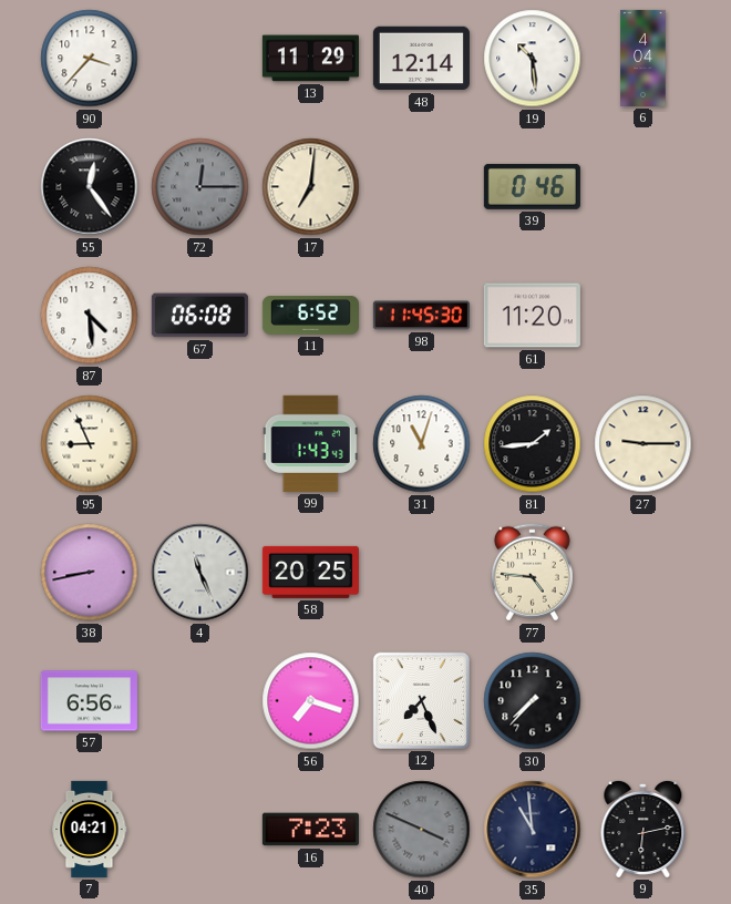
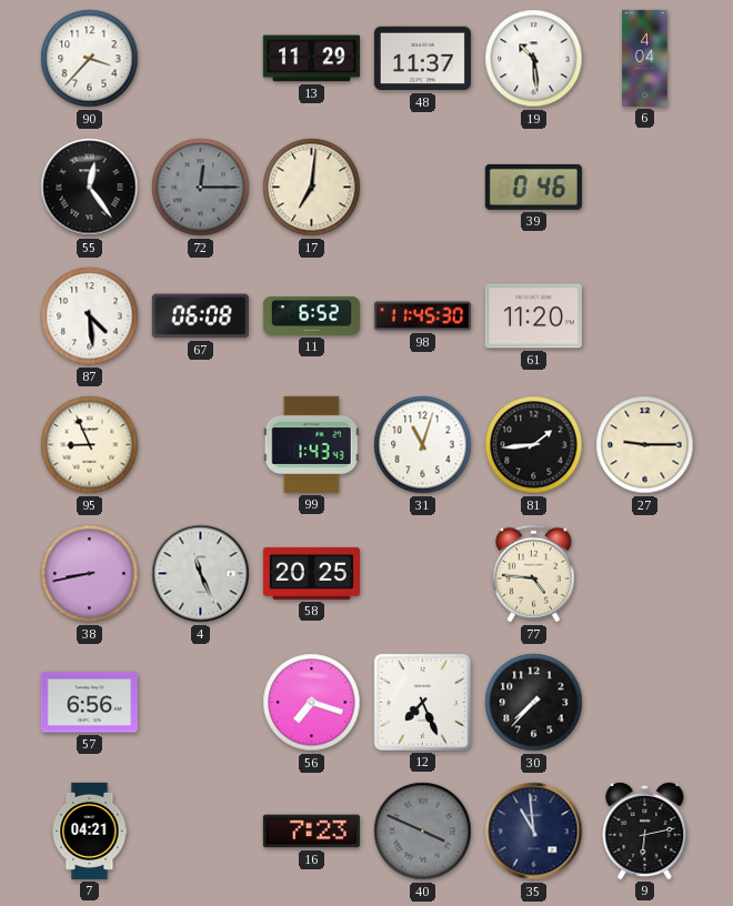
48: 12:14 -> 11:37 (422, 59)
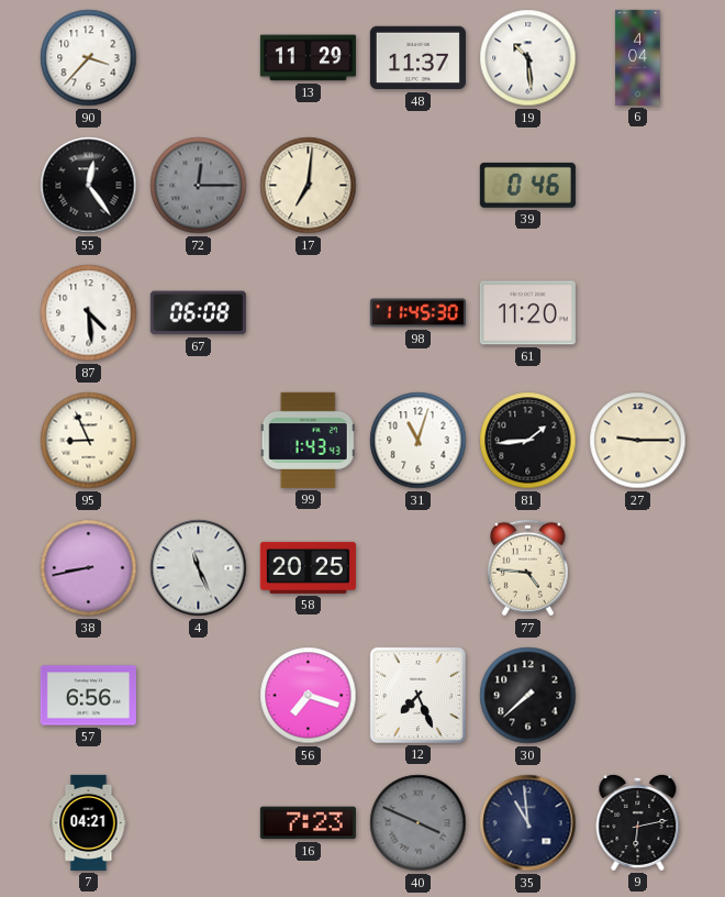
11: 6:52 -> none (311, 316)
30: 7:37 -> 7:38 (528, 696)
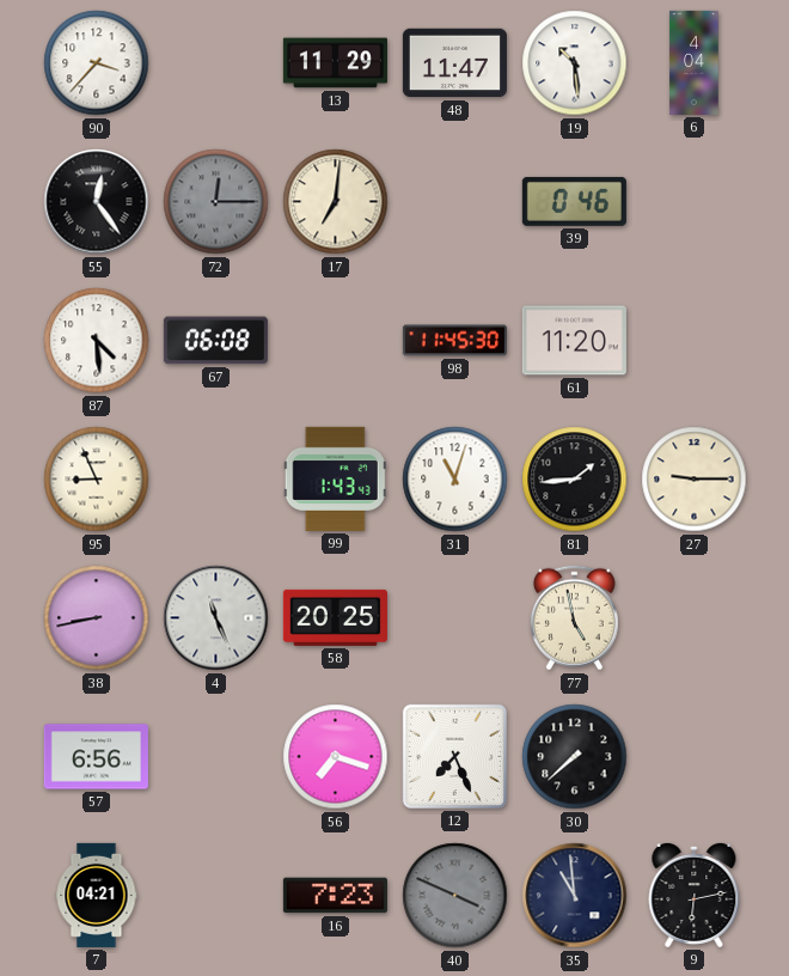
48: 11:37 -> 11:47 (454, 63)
77: 4:46 -> 4:58 (574, 618)
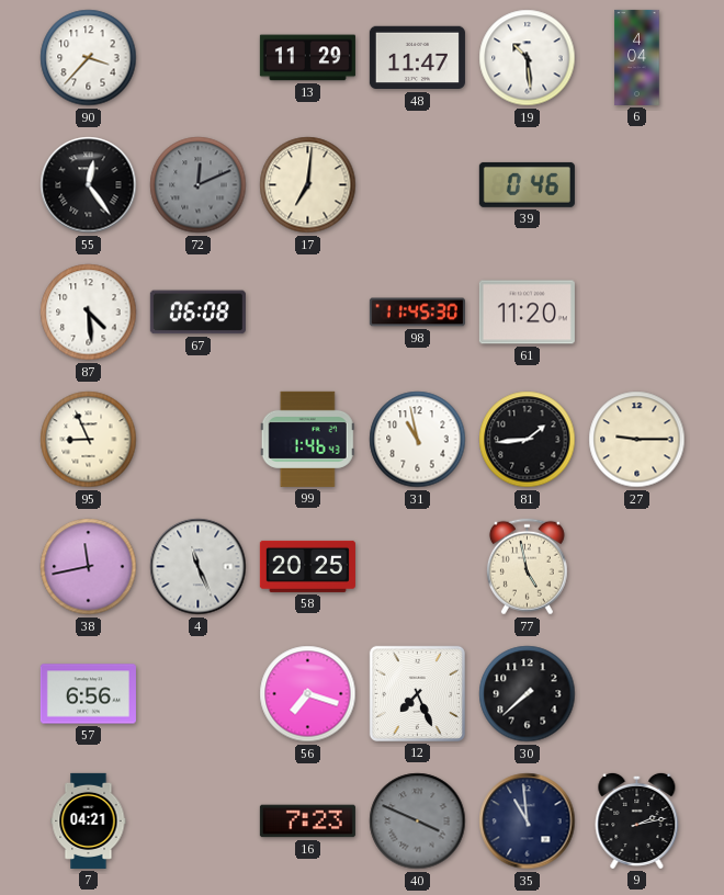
72: 12:15 -> 12:11 (199, 185)
99: 1:43 -> 1:46 (307, 439)
31: 11:03 -> 10:58 (418, 440)
38: 8:43 -> 11:43 (89, 567)
9: 6:13 -> 2:13 (637, 820)
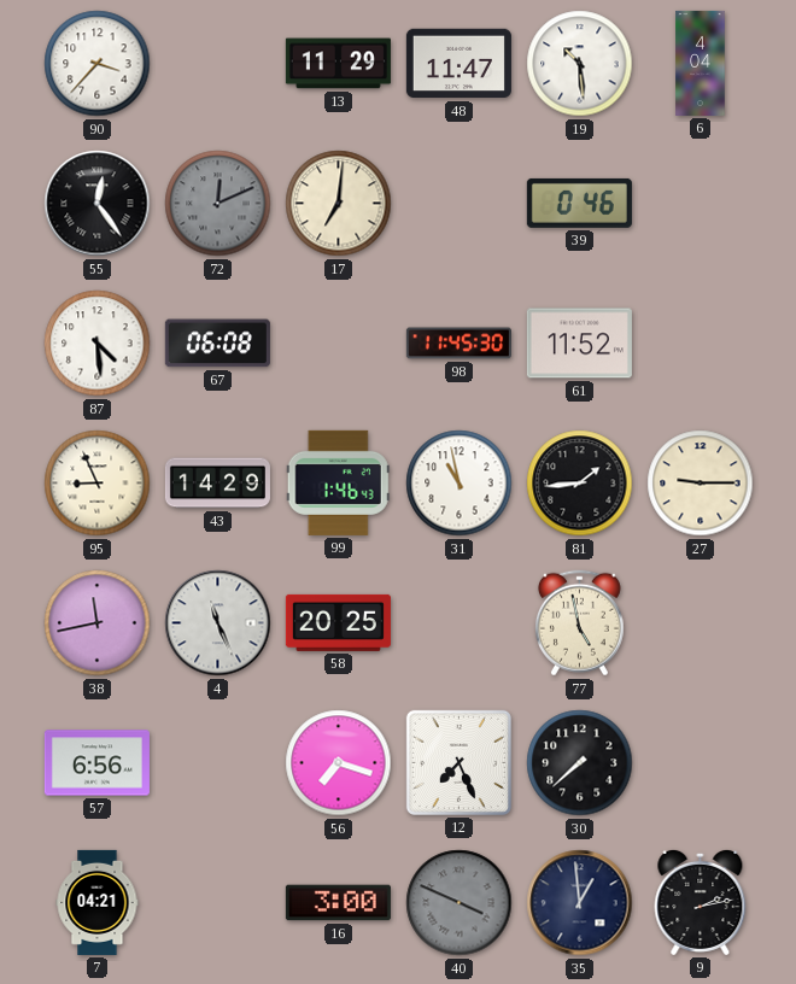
61: 11:20 -> 11:52 (579, 344)
43: none -> 14:29 (217, 484)
16: 7:23 -> 3:00 (338, 903)
35: 10:59 -> 12:59 (580, 903)
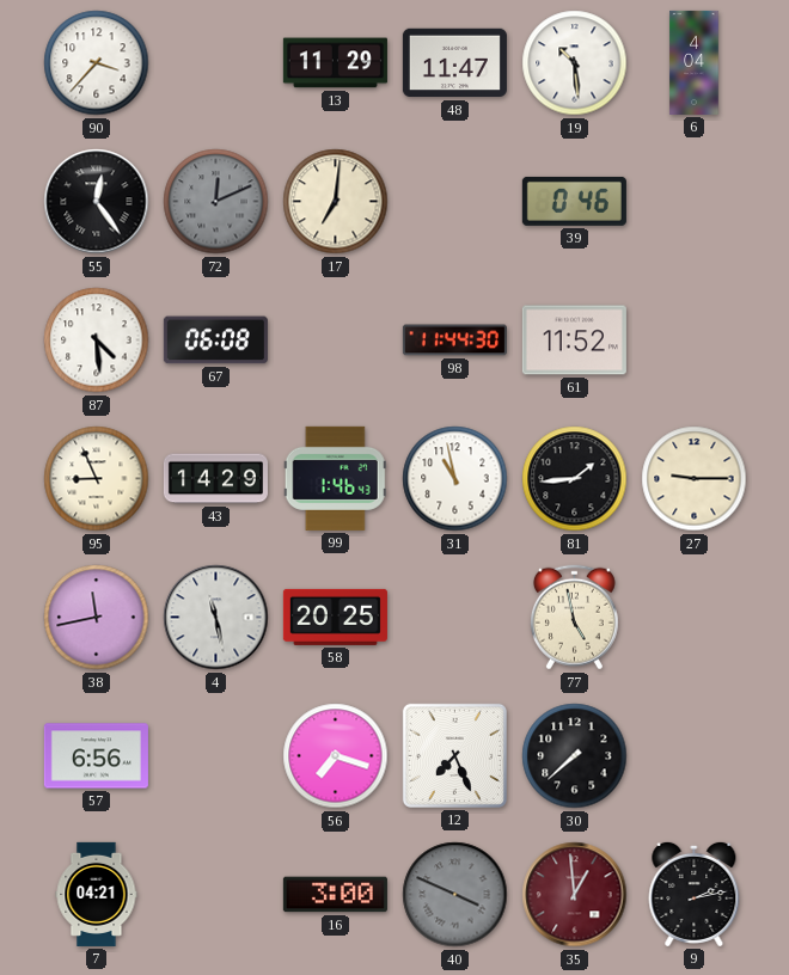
98: 11:45 -> 11:44 (454, 341)
4: 11:26 -> 11:28 (216, 618)
35 dial: navy -> burgundy (575, 895)
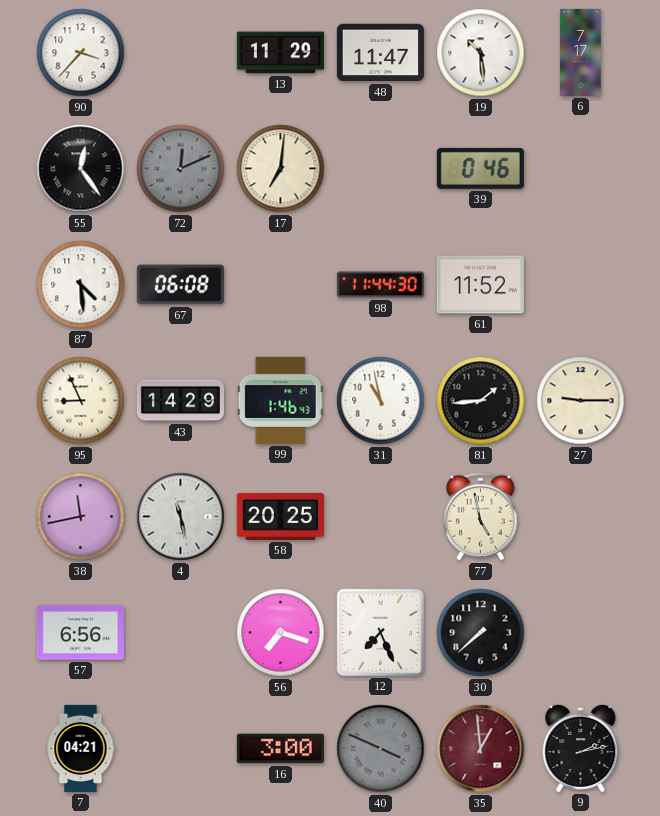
6: 4:04 -> 7:17 (581, 52)
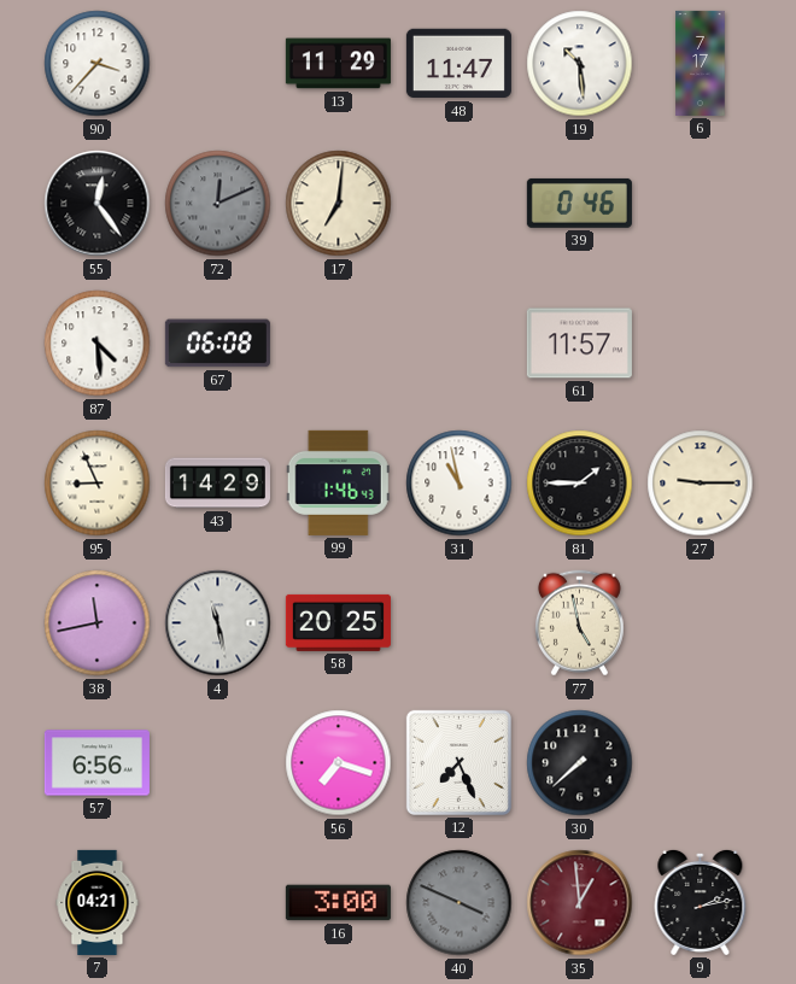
98: 11:44 -> none (380, 285)
61: 11:52 -> 11:57 (579, 344)
81: 1:44 -> 1:45 (580, 484)
